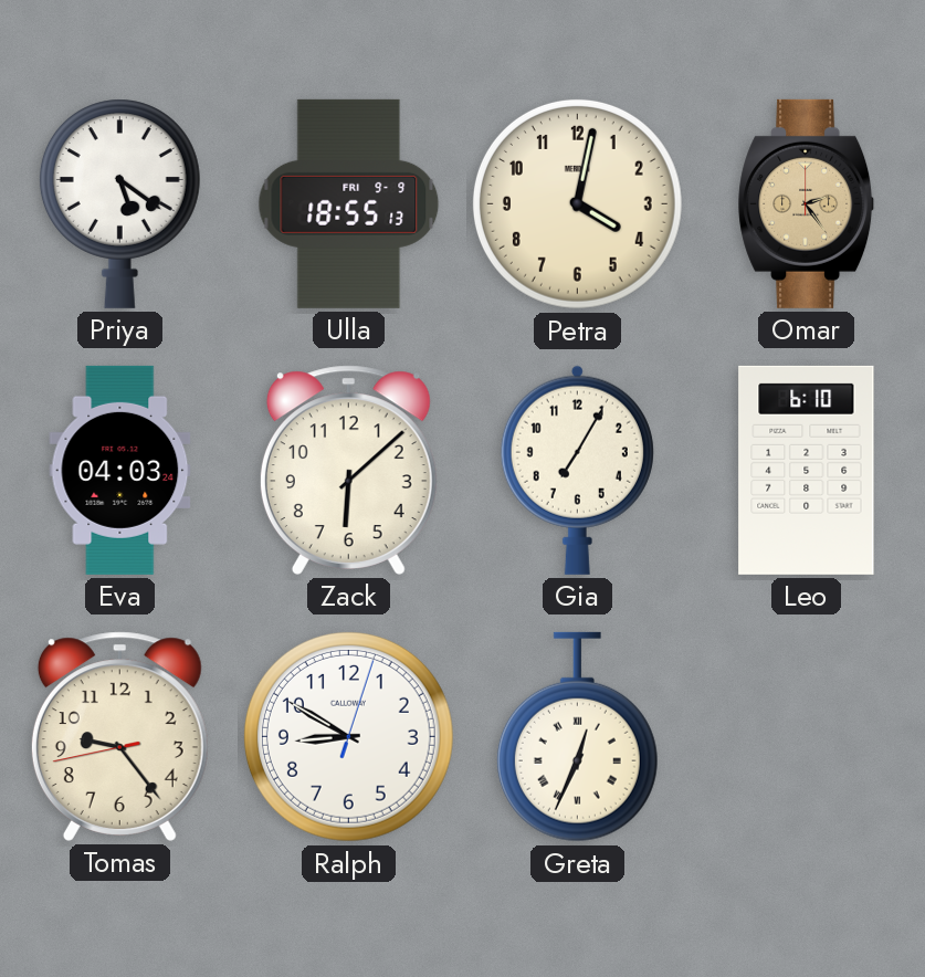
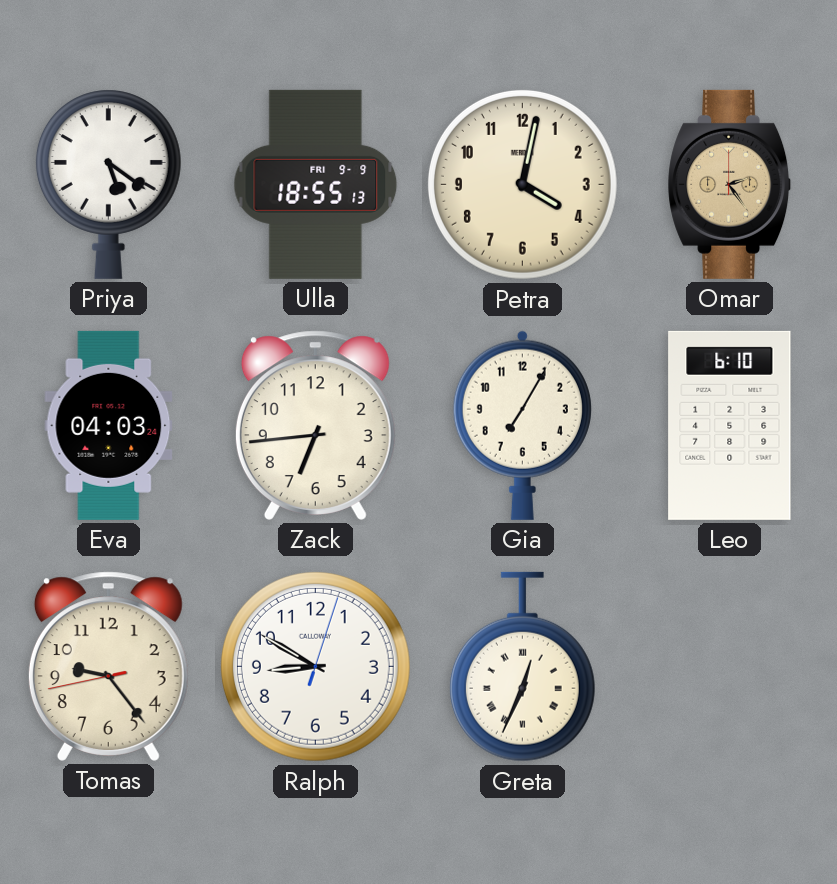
Zack: 6:08 -> 6:44 (315, 425)
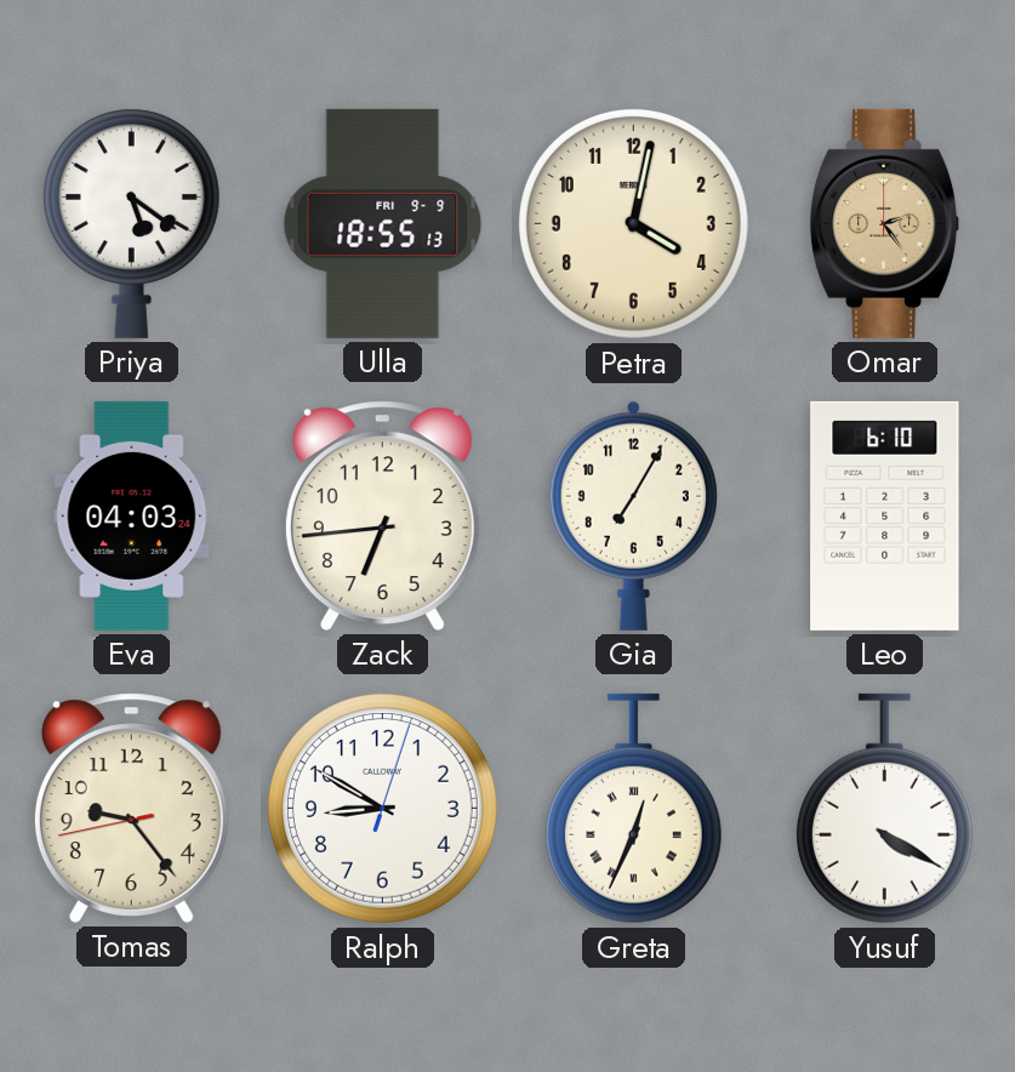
Yusuf: none -> 4:20 (884, 809)
